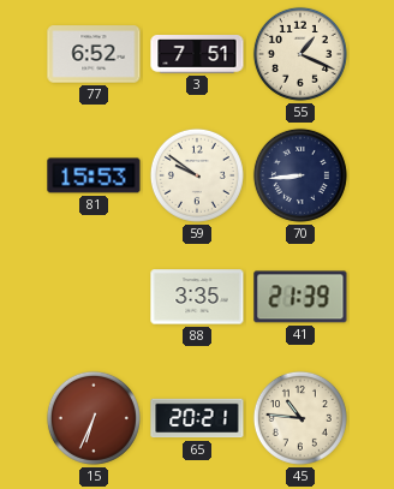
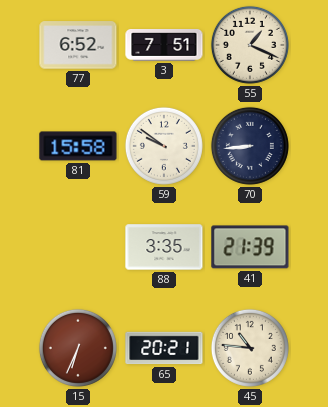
81: 15:53 -> 15:58 (78, 146)
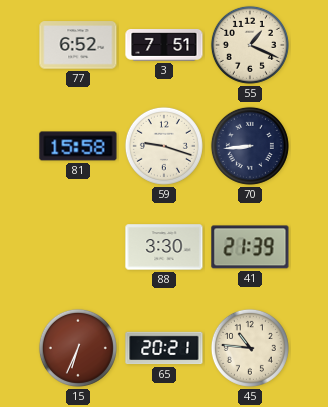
59: 9:51 -> 9:18 (164, 146)
88: 3:35 -> 3:30 (164, 247)
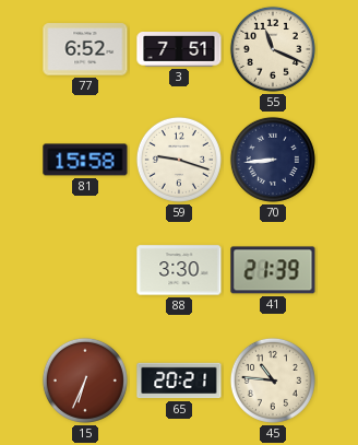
55: 1:19 -> 11:19 (273, 49)
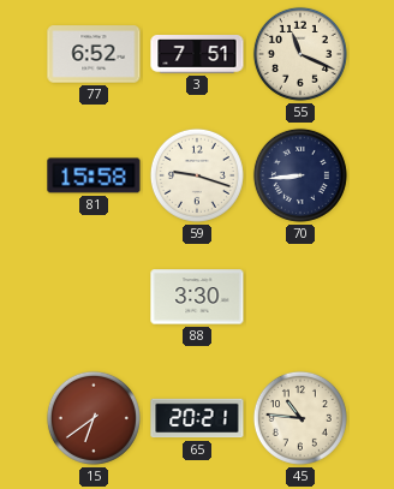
41: 21:39 -> none (273, 270)
15: 6:34 -> 6:39 (94, 418)
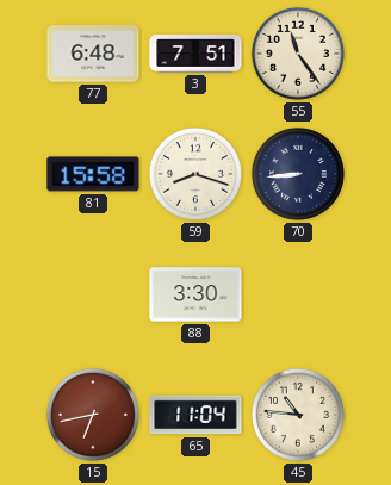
77: 6:52 -> 6:48 (93, 54)
55: 11:19 -> 11:24 (298, 54)
59: 9:18 -> 8:18 (195, 174)
15: 6:39 -> 6:43 (93, 415)
65: 20:21 -> 11:04 (195, 415)
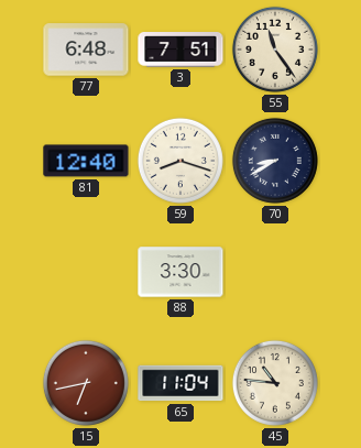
81: 15:58 -> 12:40 (86, 161)
70: 8:44 -> 8:40 (275, 161)
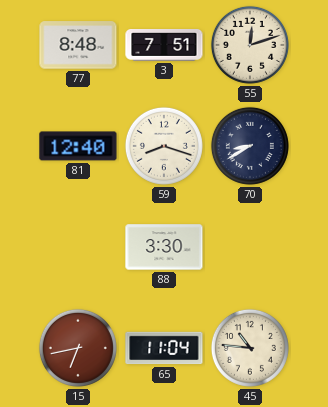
77: 6:48 -> 8:48 (78, 45)
55: 11:24 -> 12:12 (250, 45)
